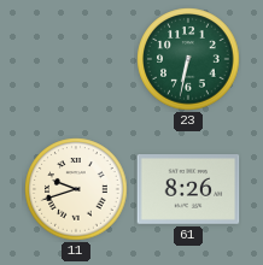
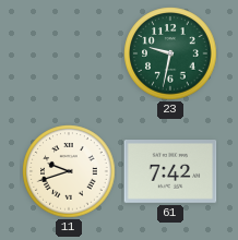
23: 6:32 -> 9:32 (170, 53)
61: 8:26 -> 7:42 (170, 172)
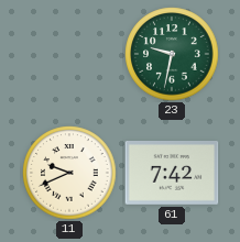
11: 9:42 -> 9:41 (69, 173)
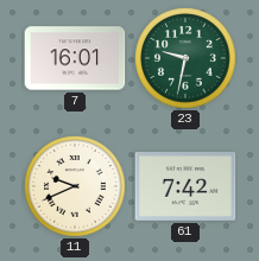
7: none -> 16:01 (75, 58)
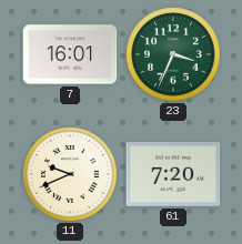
23: 9:32 -> 3:34 (173, 54)
61: 7:42 -> 7:20 (173, 175)
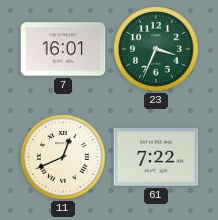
11: 9:41 -> 12:41 (63, 157)
61: 7:20 -> 7:22 (156, 158)
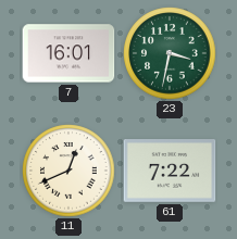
23: 3:34 -> 3:32 (170, 53)
